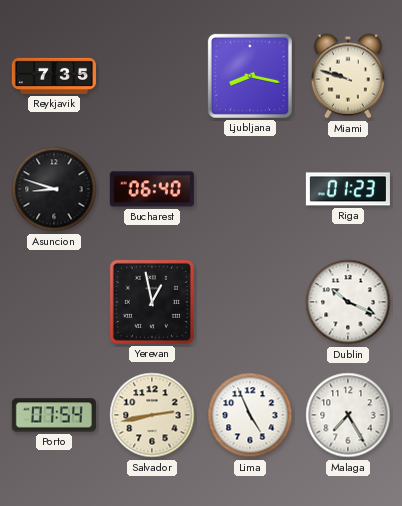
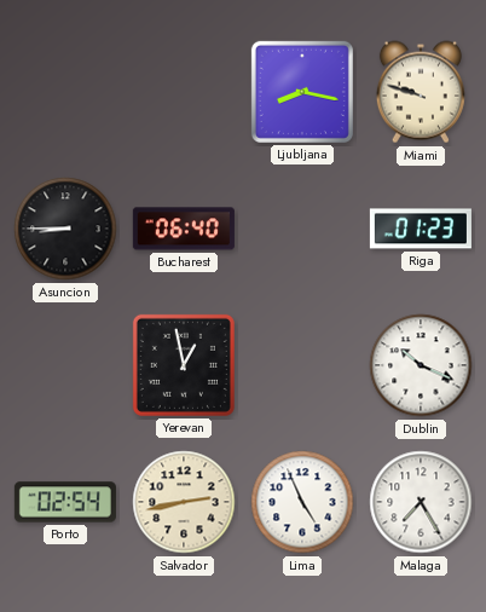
Reykjavik: 7:35 -> none (54, 76)
Asuncion: 8:48 -> 8:45 (65, 229)
Porto: 07:54 -> 02:54 (65, 502)
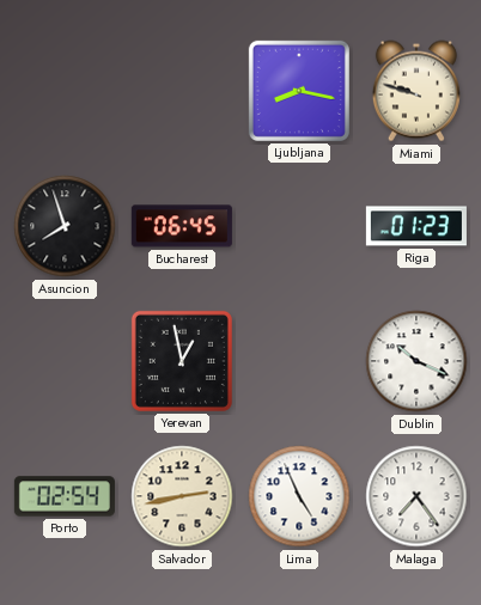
Asuncion: 8:45 -> 7:57 (65, 226)
Bucharest: 06:40 -> 06:45 (182, 226)
Malaga: 7:25 -> 7:24 (416, 496)
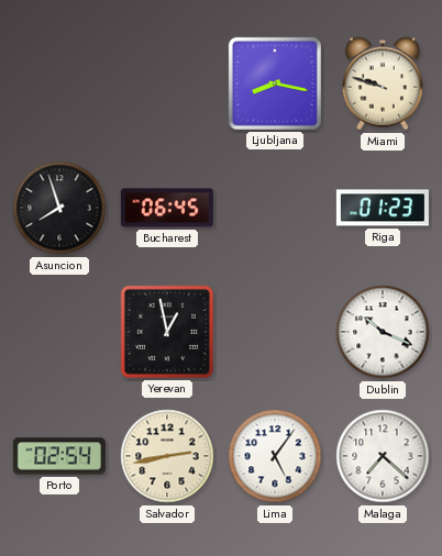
Lima: 4:56 -> 5:06 (275, 456)
Malaga: 7:24 -> 7:22 (383, 456)
